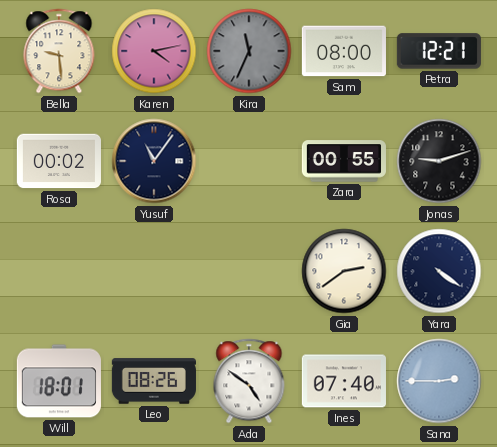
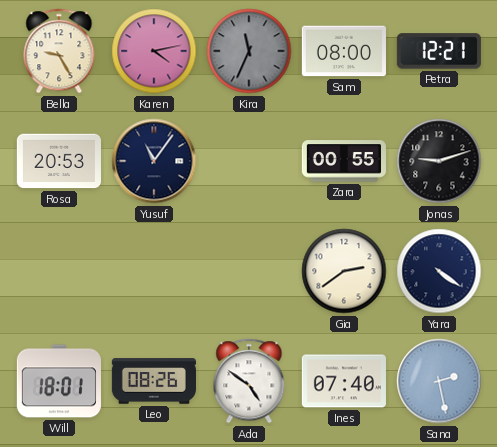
Bella: 9:29 -> 9:25 (59, 51)
Rosa: 00:02 -> 20:53 (59, 161)
Sana: 2:45 -> 2:28 (439, 381)
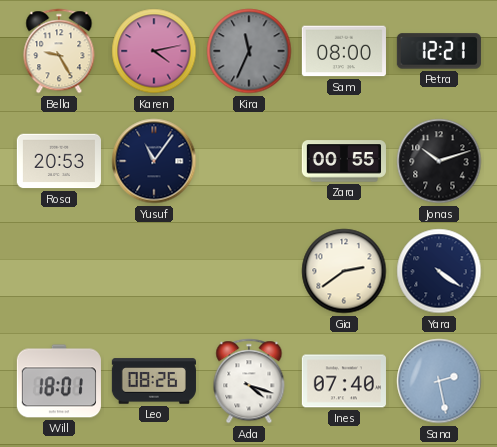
Jonas: 9:12 -> 10:12 (439, 161)
Ada: 4:51 -> 4:18 (249, 381)
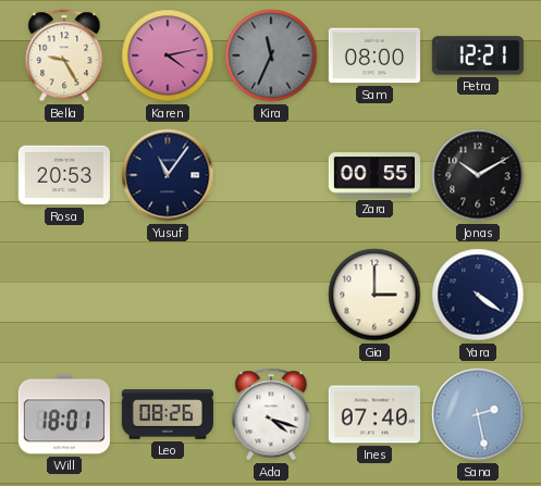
Jonas: 10:12 -> 10:10 (478, 175)
Gia: 2:39 -> 3:00 (374, 295)
